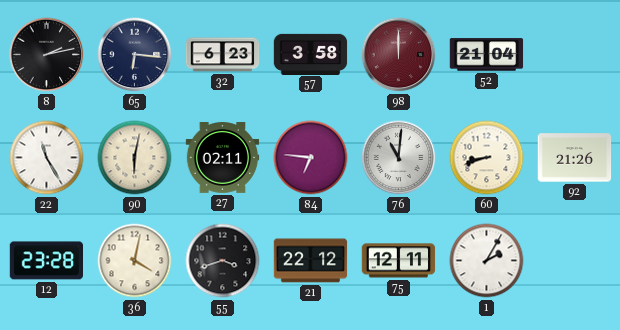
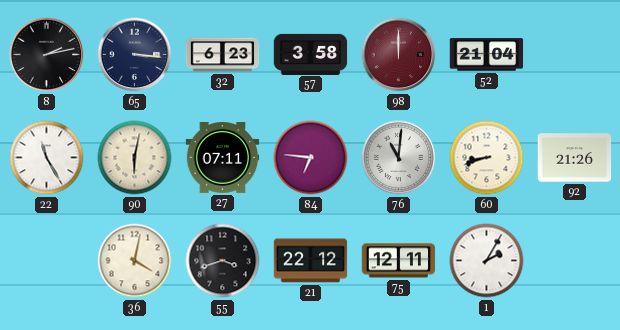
65: 6:16 -> 3:16 (135, 55)
27: 02:11 -> 07:11 (223, 158)
12: 23:28 -> none (47, 261)
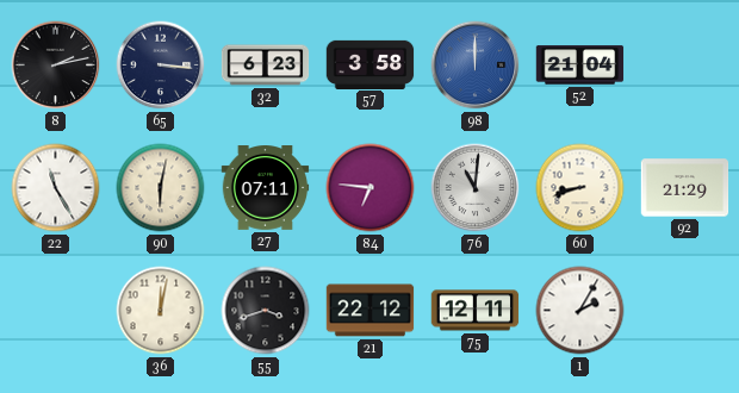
98 dial: burgundy -> blue (476, 65)
92: 21:26 -> 21:29 (685, 188)
36: 4:02 -> 12:02 (161, 311)
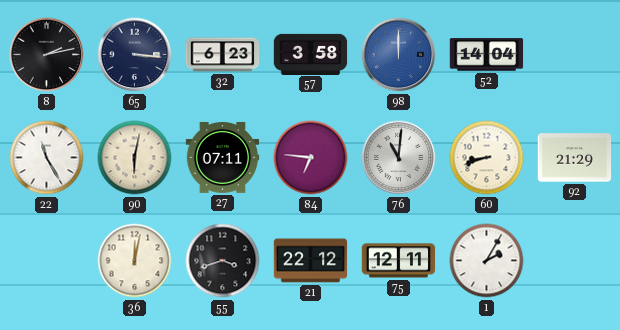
52: 21:04 -> 14:04 (487, 55)
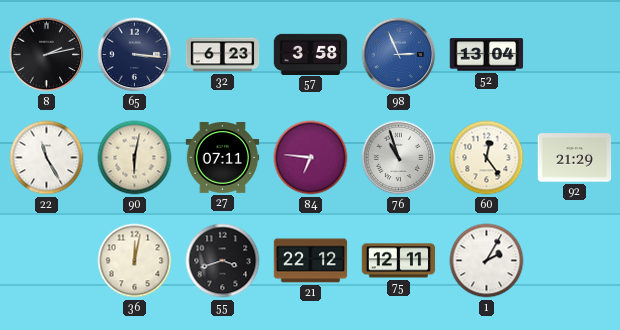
98: 12:00 -> 2:56 (399, 55)
52: 14:04 -> 13:04 (487, 55)
76: 11:01 -> 10:57 (399, 158)
60: 8:42 -> 12:24 (487, 158)
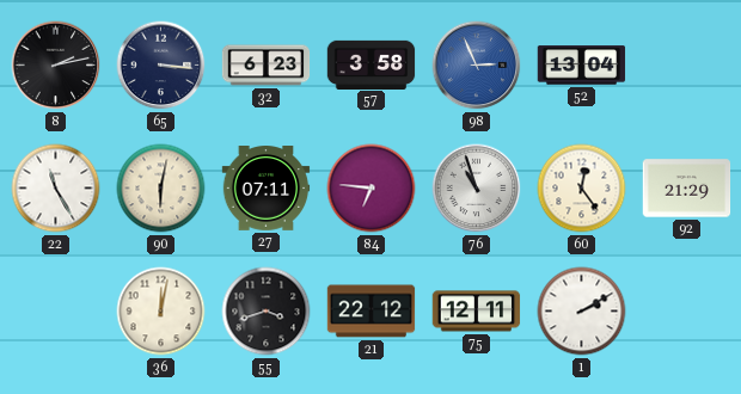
1: 2:05 -> 2:10 (582, 312)
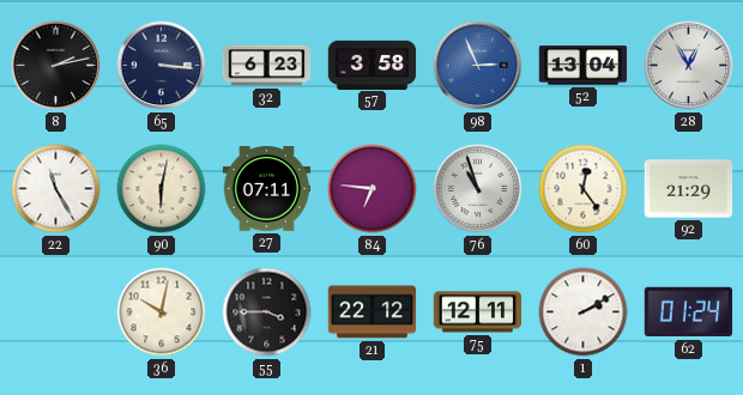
28: none -> 12:55 (689, 66)
36: 12:02 -> 10:02 (162, 312)
55: 3:42 -> 3:45 (267, 312)
62: none -> 01:24 (689, 312)
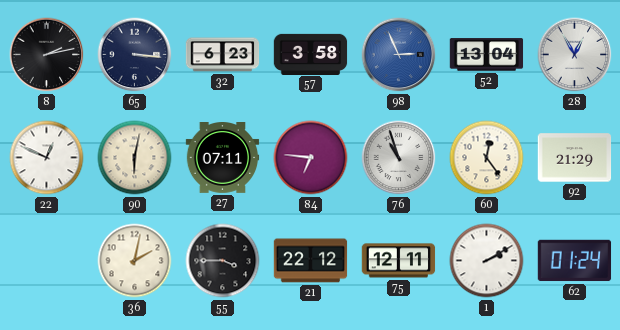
22: 11:25 -> 12:49 (47, 158)
36: 10:02 -> 2:02 (135, 261)
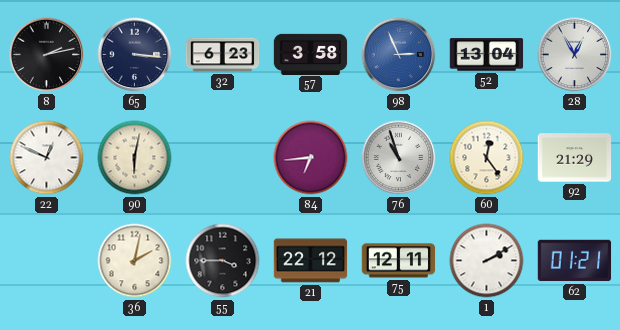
27: 07:11 -> none (223, 158)
84: 6:46 -> 6:44 (311, 158)
62: 01:24 -> 01:21 (575, 261)
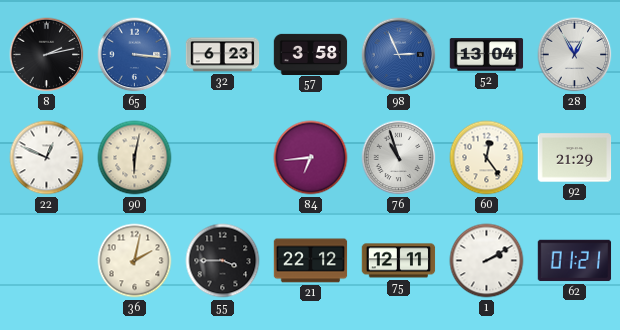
65 dial: navy -> blue (135, 55)
